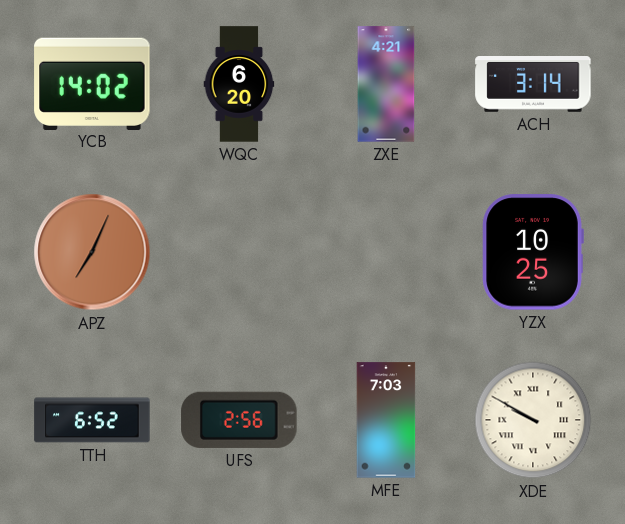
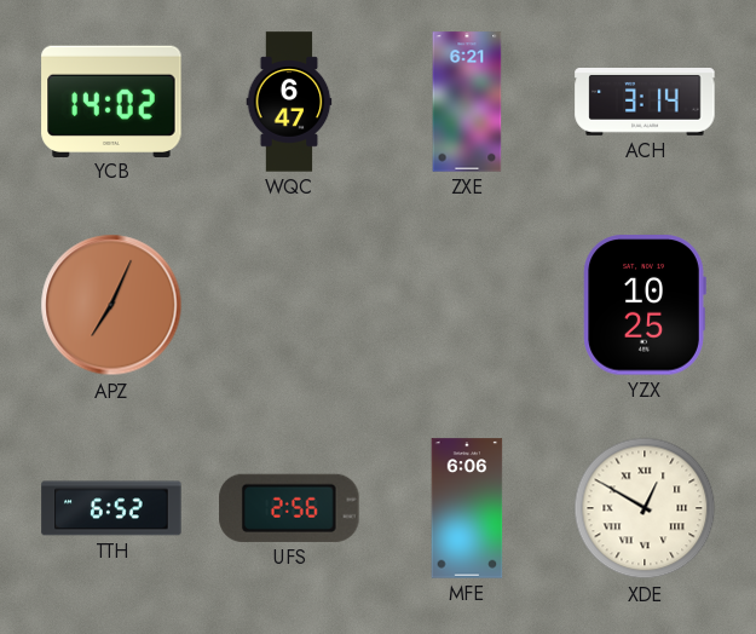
WQC: 6:20 -> 6:47 (289, 102)
ZXE: 4:21 -> 6:21 (467, 102)
MFE: 7:03 -> 6:06 (467, 508)
XDE: 9:50 -> 12:50 (645, 508)
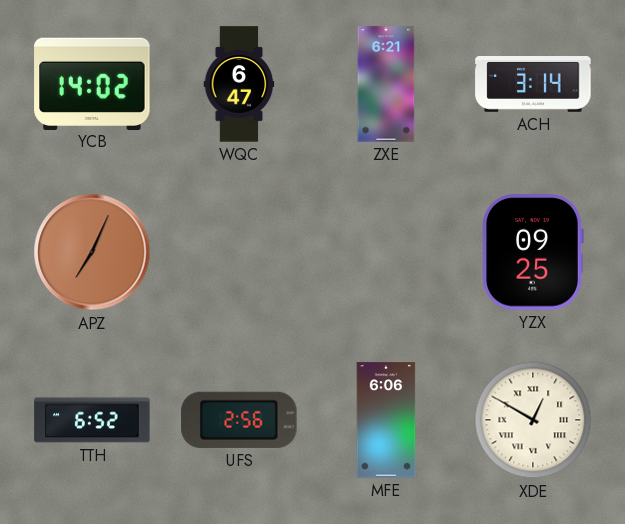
YZX: 10:25 -> 09:25 (533, 252)
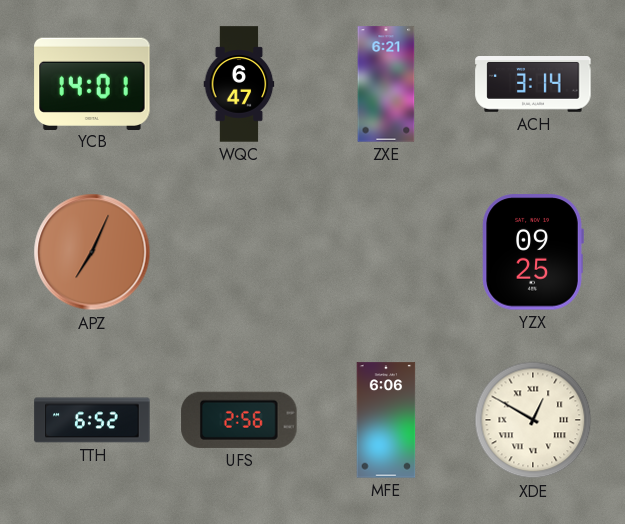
YCB: 14:02 -> 14:01 (92, 83)
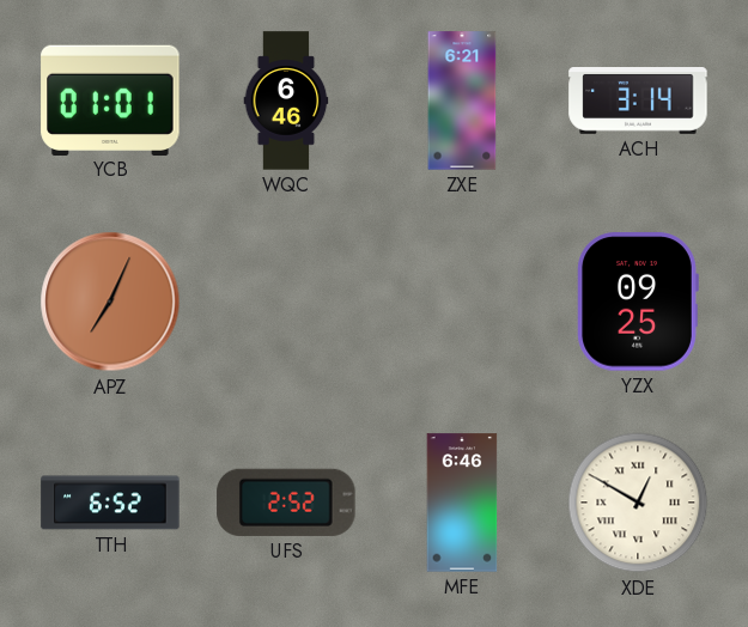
YCB: 14:01 -> 01:01 (110, 99)
WQC: 6:47 -> 6:46 (286, 101)
UFS: 2:56 -> 2:52 (286, 503)
MFE: 6:06 -> 6:46 (462, 503)
